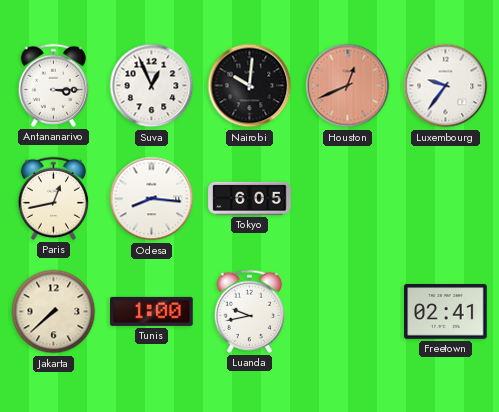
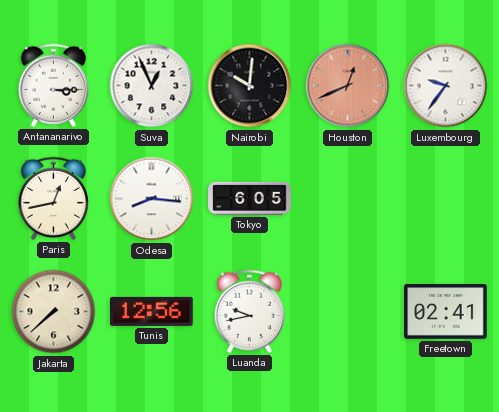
Tunis: 1:00 -> 12:56 (152, 311)
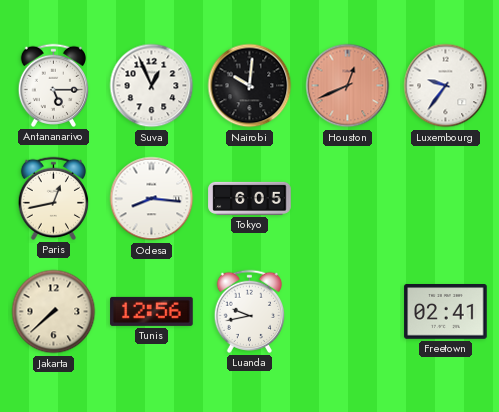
Antananarivo: 3:15 -> 5:15 (53, 85)
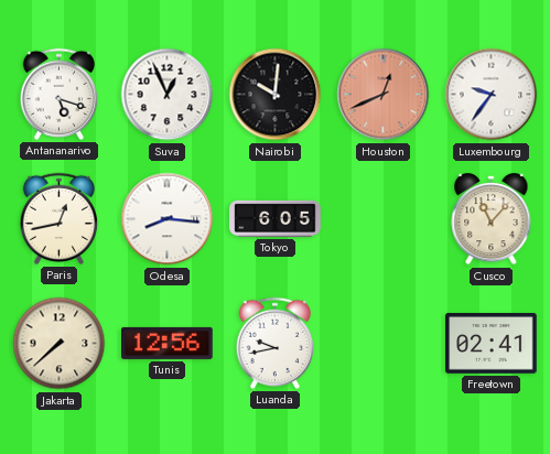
Antananarivo: 5:15 -> 5:18 (58, 94)
Cusco: none -> 11:07 (492, 219)
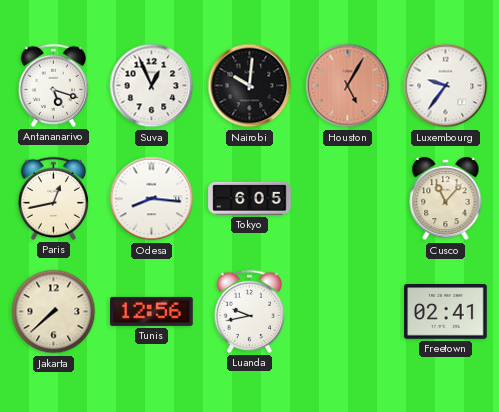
Houston: 12:41 -> 5:05 (348, 86)
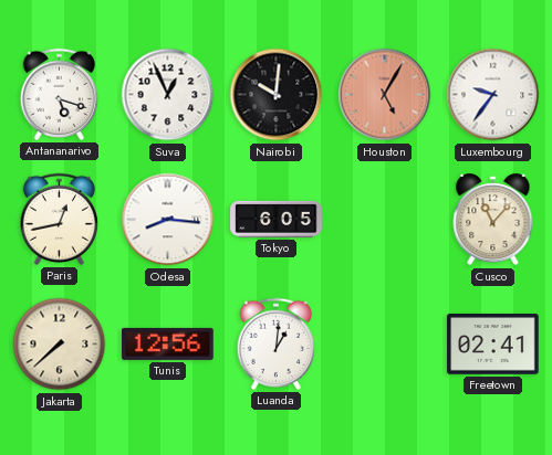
Luanda: 9:43 -> 1:01 (275, 343)
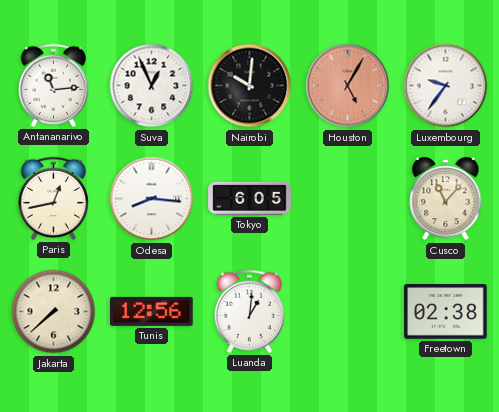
Antananarivo: 5:18 -> 11:14 (53, 85)
Freetown: 02:41 -> 02:38 (446, 312)
